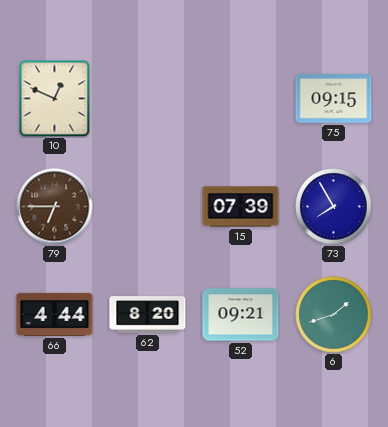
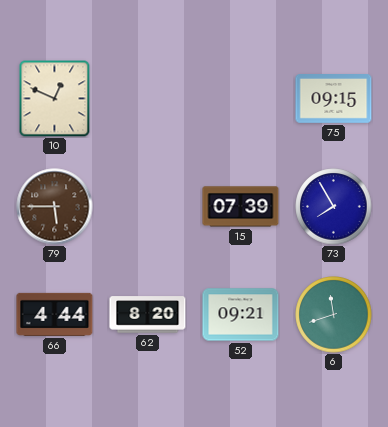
79: 6:45 -> 5:45 (55, 207)
6: 1:42 -> 11:42 (334, 315)
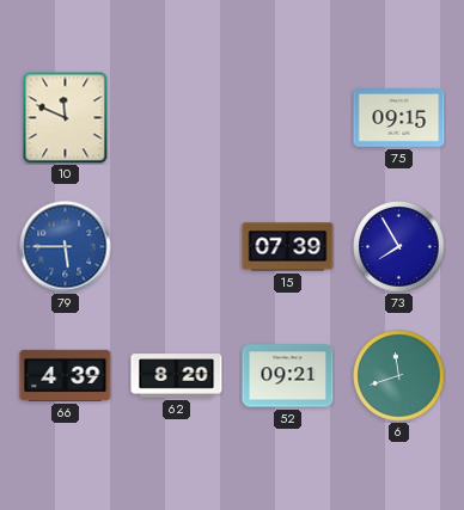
10: 12:49 -> 11:49 (66, 117)
79 dial: brown -> blue (66, 247)
66: 4:44 -> 4:39 (66, 375)
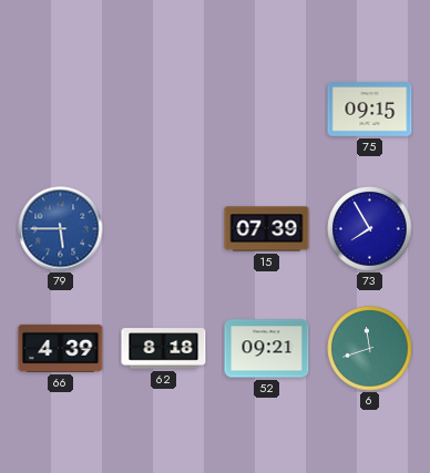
10: 11:49 -> none (66, 117)
62: 8:20 -> 8:18 (164, 349)
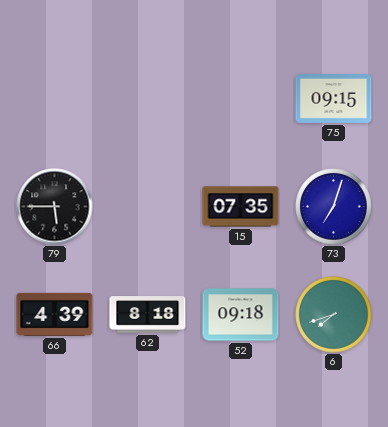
79 dial: blue -> black (55, 207)
15: 07:39 -> 07:35 (241, 207)
73: 7:55 -> 7:03 (334, 207)
52: 09:21 -> 09:18 (241, 315)
6: 11:42 -> 7:42 (334, 315)
